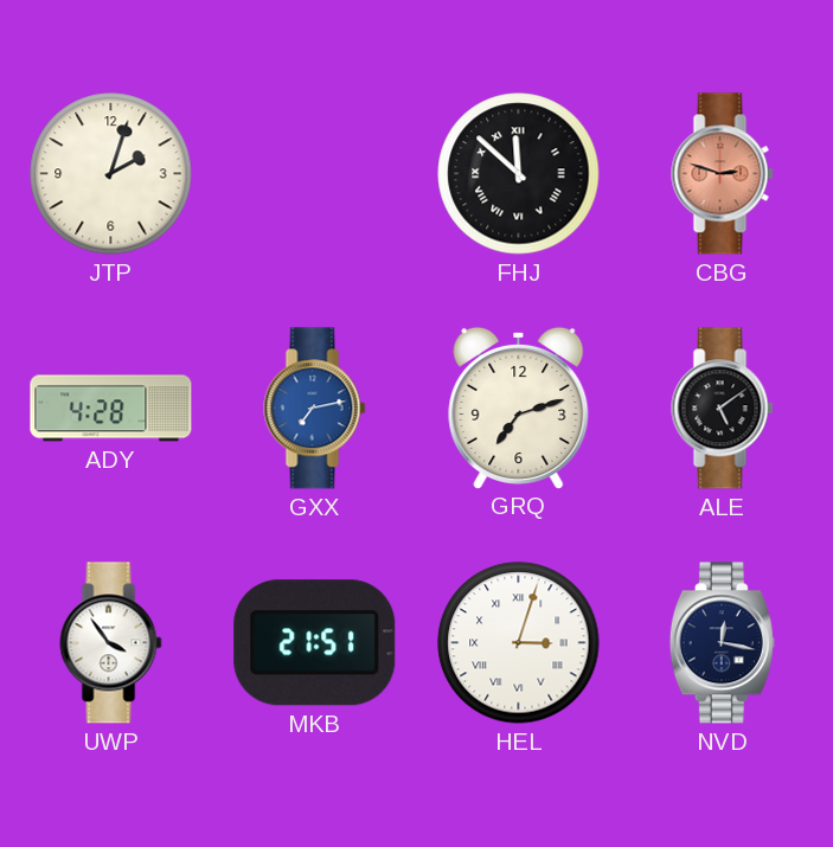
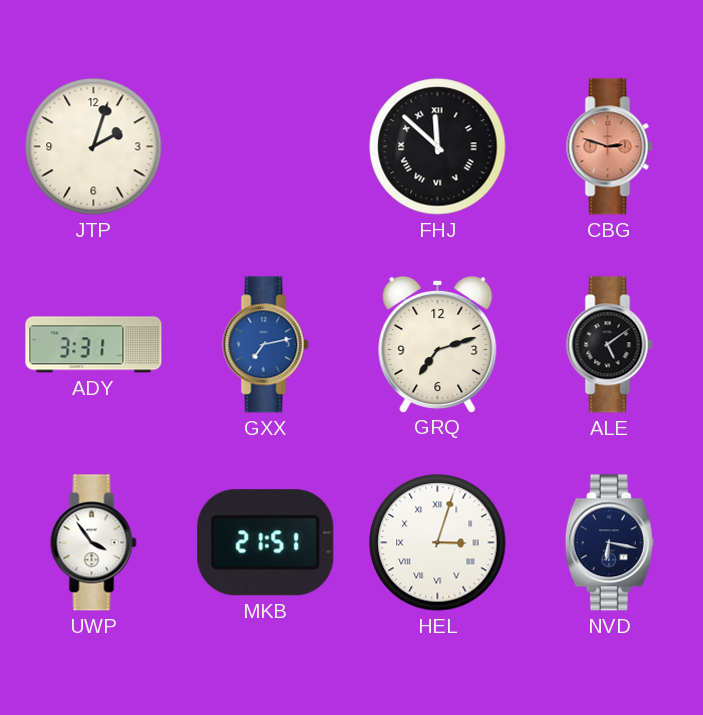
ADY: 4:28 -> 3:31 (94, 345)
NVD: 12:17 -> 6:17 (609, 543)
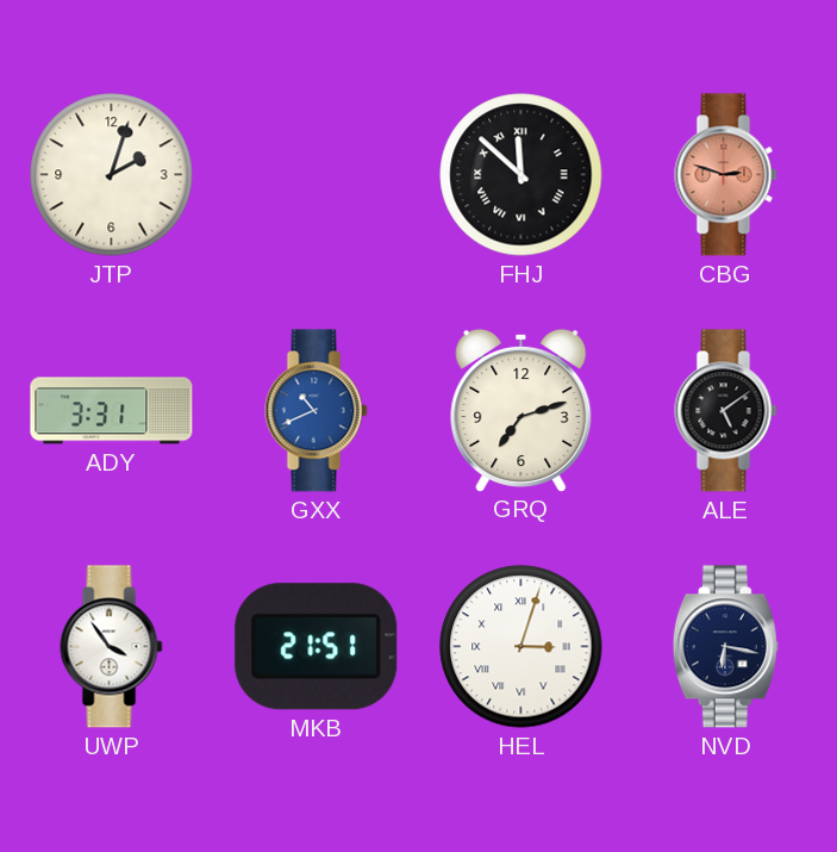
GXX: 7:13 -> 10:41 (317, 411)
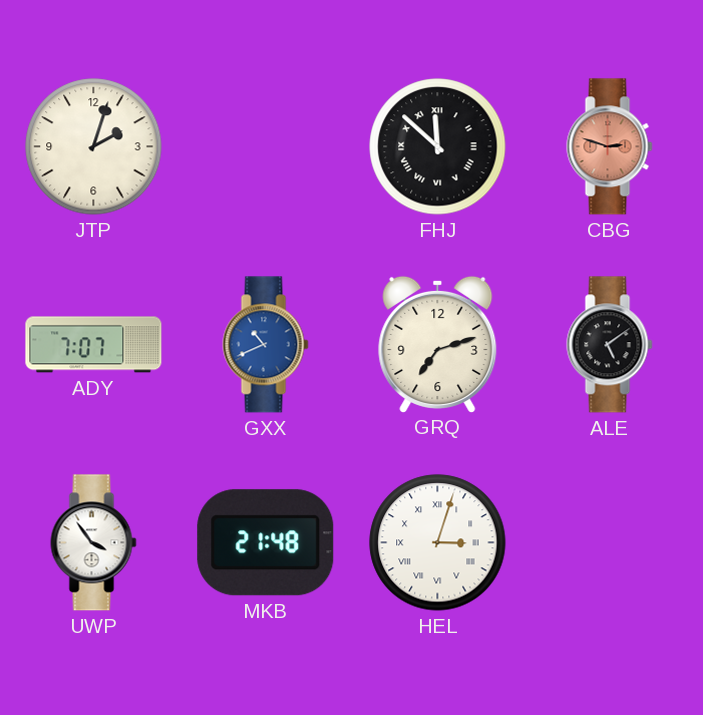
ADY: 3:31 -> 7:07 (94, 345)
MKB: 21:51 -> 21:48 (266, 543)
NVD: 6:17 -> none (725, 647)
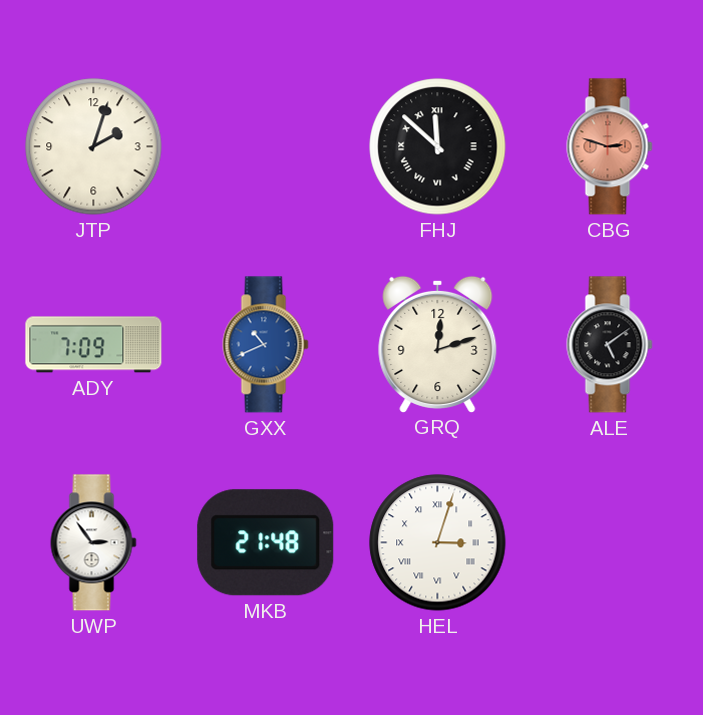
ADY: 7:07 -> 7:09 (94, 345)
GRQ: 7:12 -> 12:12 (438, 344)
UWP: 3:54 -> 2:54 (94, 543)
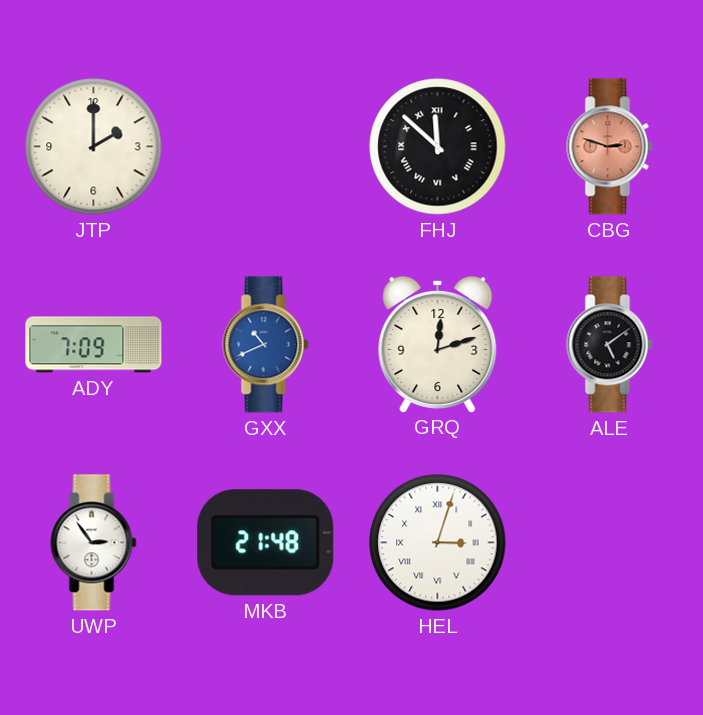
JTP: 2:03 -> 2:00 (94, 147)
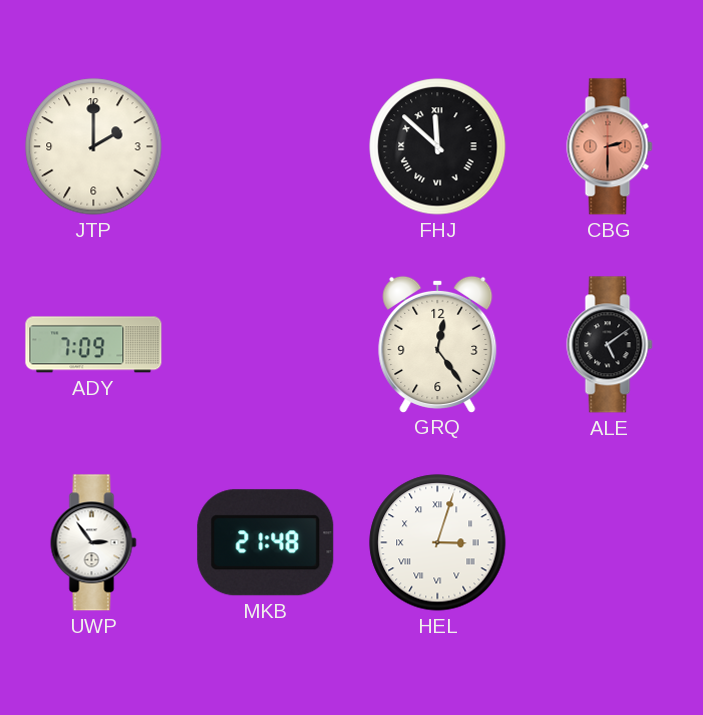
CBG: 2:48 -> 2:30 (610, 147)
GXX: 10:41 -> none (266, 345)
GRQ: 12:12 -> 12:24 (438, 344)
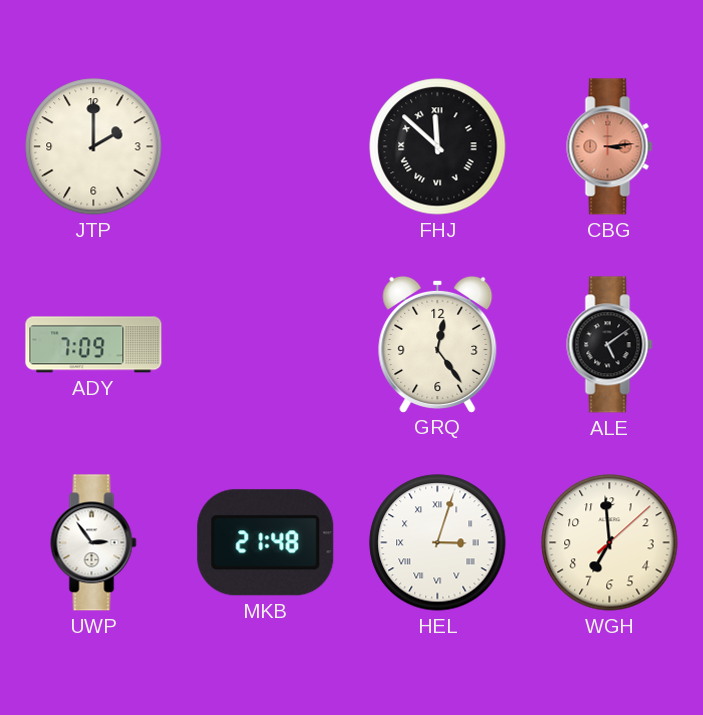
CBG: 2:30 -> 3:14 (610, 147)
WGH: none -> 6:59 (610, 543)
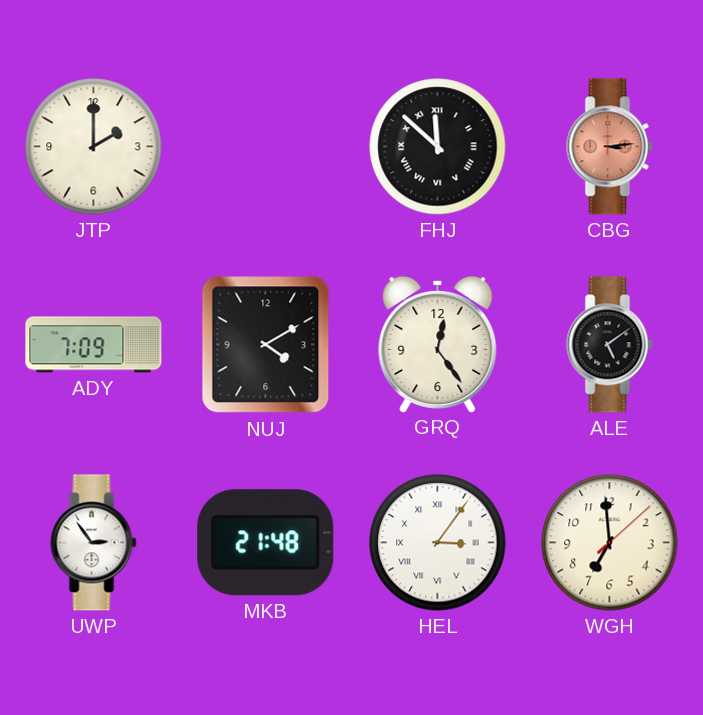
NUJ: none -> 4:10 (266, 345)
HEL: 3:03 -> 3:06 (438, 543)
